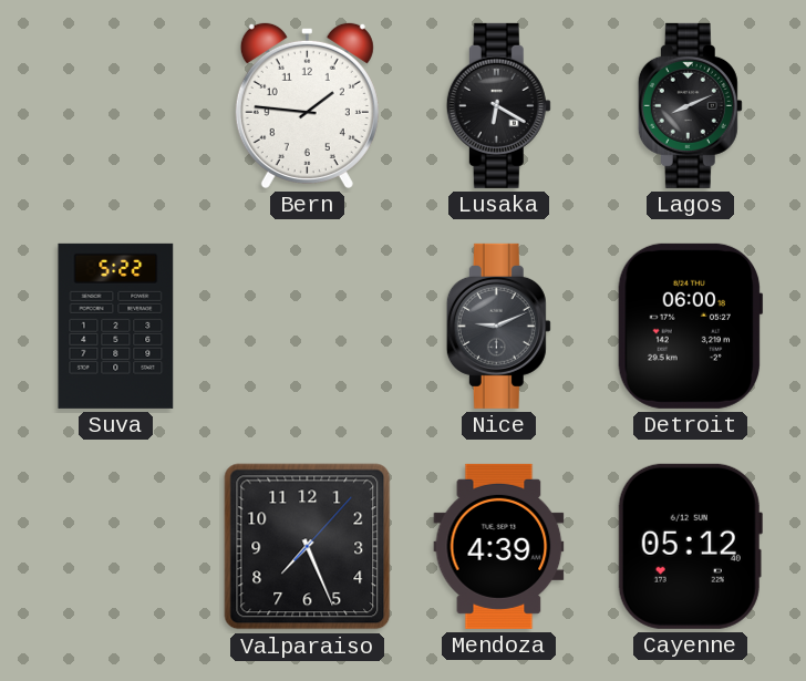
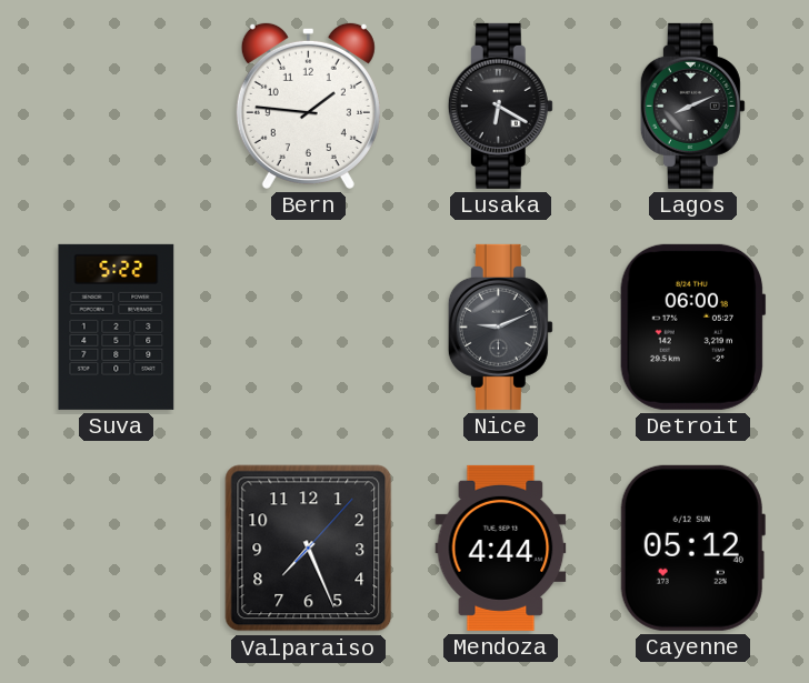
Mendoza: 4:39 -> 4:44 (501, 548)
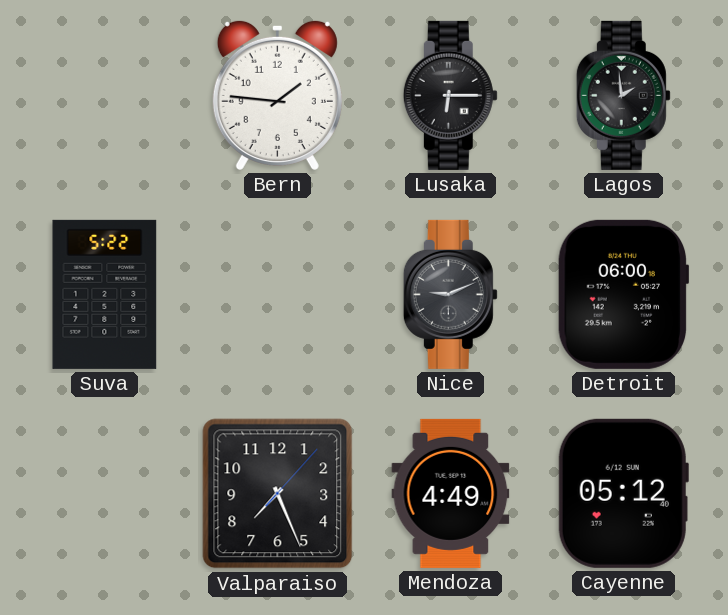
Lusaka: 6:20 -> 6:15 (450, 95)
Lagos: 8:11 -> 1:59 (623, 95)
Mendoza: 4:44 -> 4:49 (451, 493)
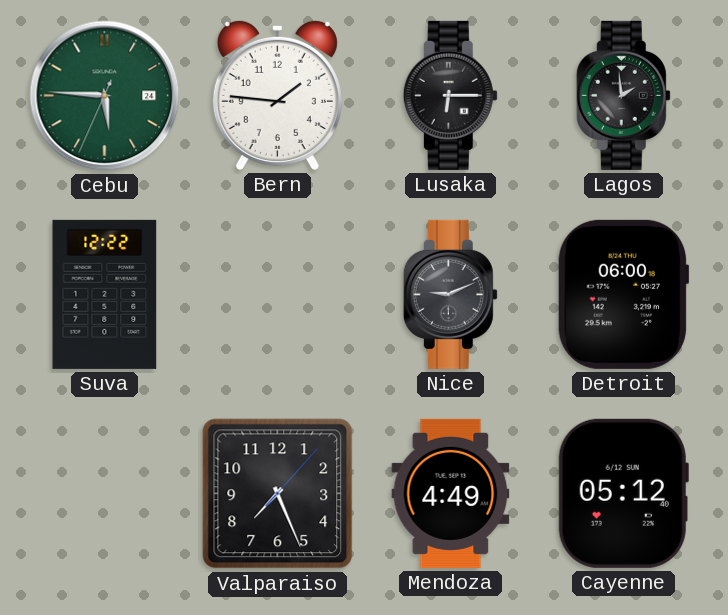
Cebu: none -> 5:45 (105, 96)
Suva: 5:22 -> 12:22 (105, 294)
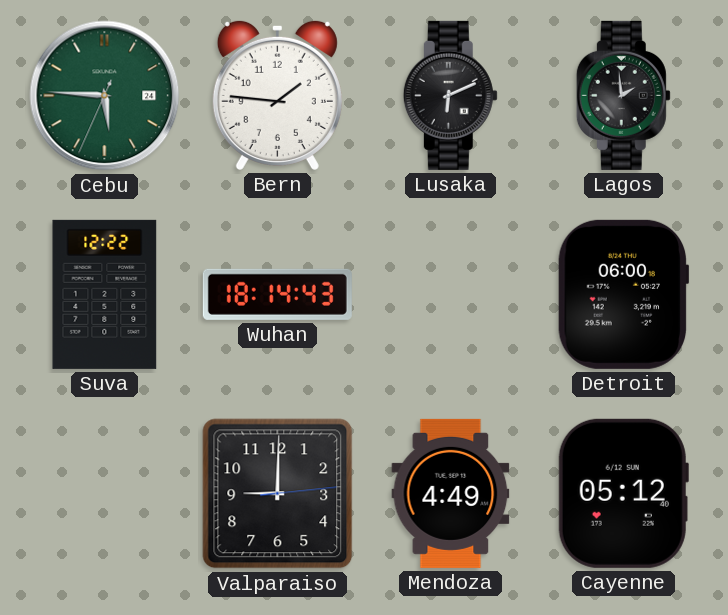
Lusaka: 6:15 -> 6:11 (450, 95)
Wuhan: none -> 18:14 (277, 294)
Nice: 9:11 -> none (450, 294)
Valparaiso: 7:26 -> 9:00 (278, 494)
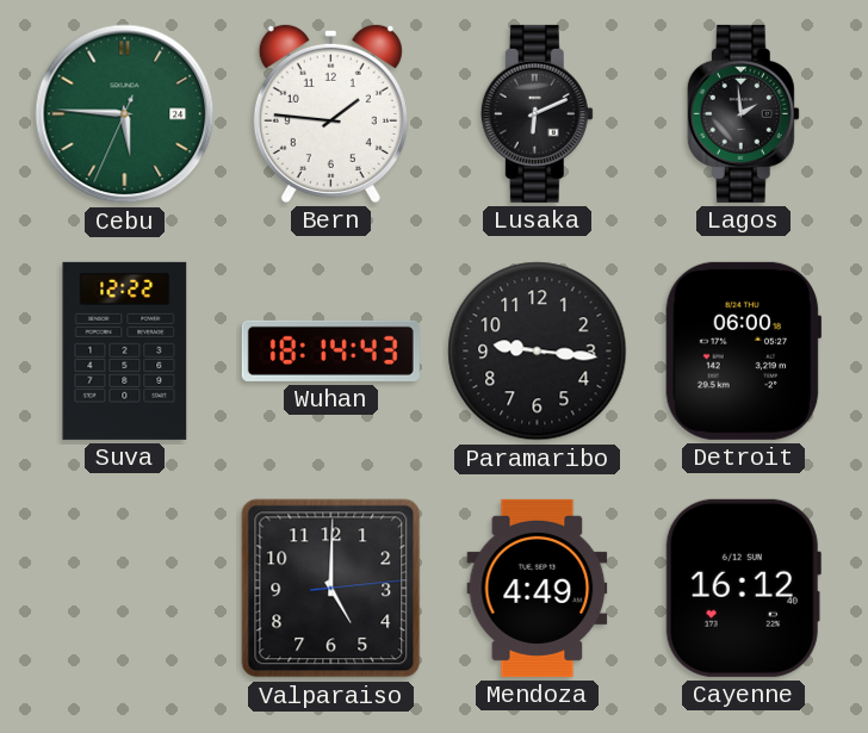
Paramaribo: none -> 9:16 (538, 352)
Valparaiso: 9:00 -> 5:00 (331, 589)
Cayenne: 05:12 -> 16:12 (743, 588)
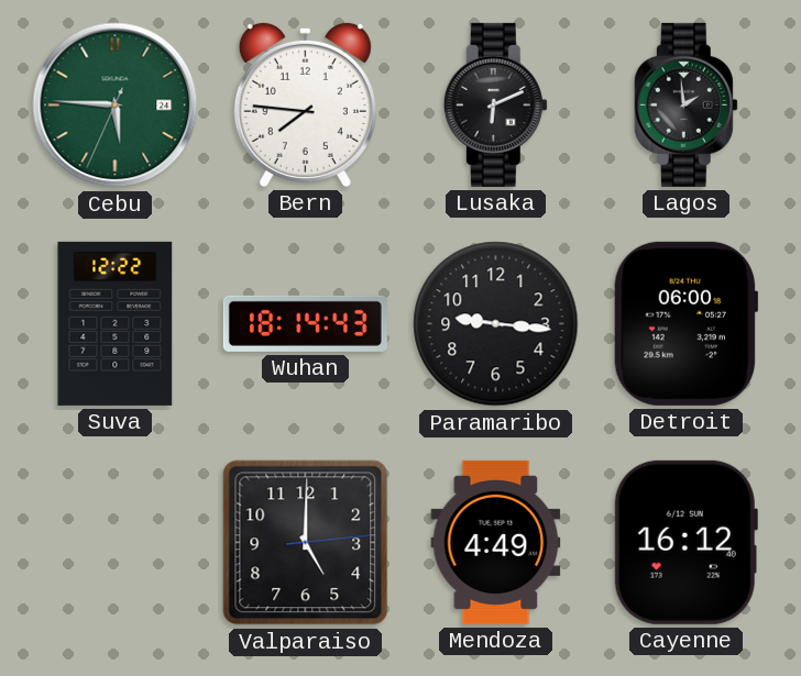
Bern: 1:46 -> 7:46 (305, 104)
